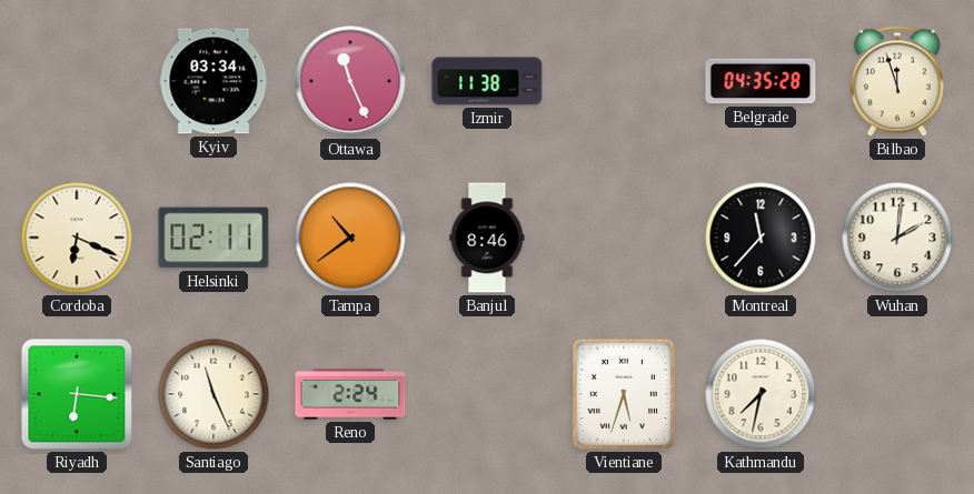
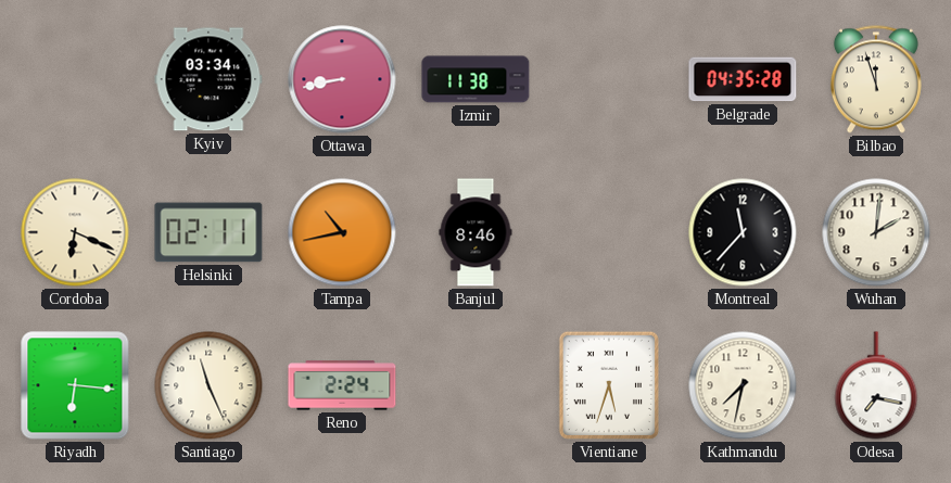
Ottawa: 11:26 -> 8:43 (342, 79)
Tampa: 10:39 -> 10:43 (342, 232)
Odesa: none -> 7:17 (876, 385)
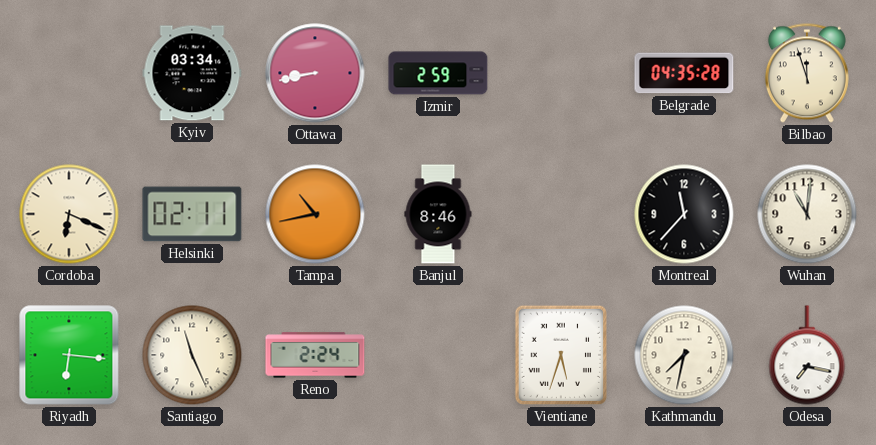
Izmir: 11:38 -> 2:59 (438, 73)
Wuhan: 2:01 -> 11:01 (807, 214)
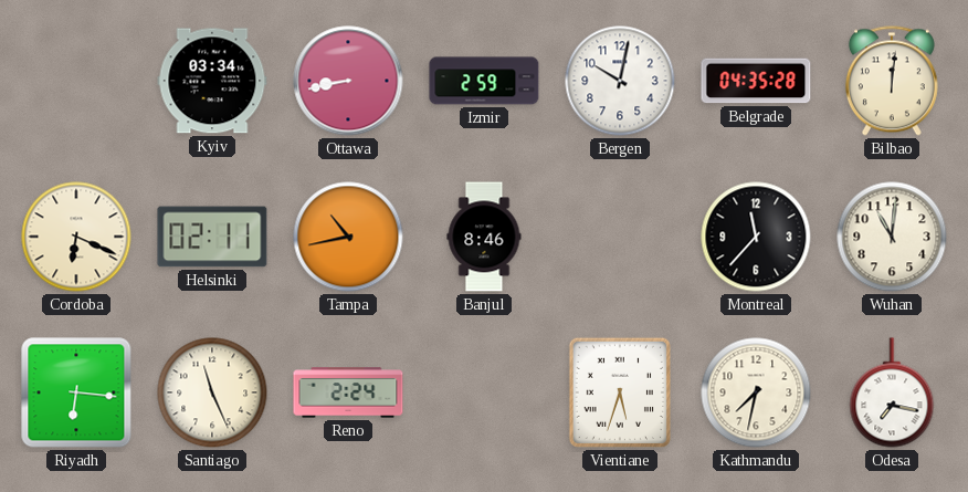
Bergen: none -> 10:02 (620, 81)
Bilbao: 11:57 -> 12:01 (892, 81)
